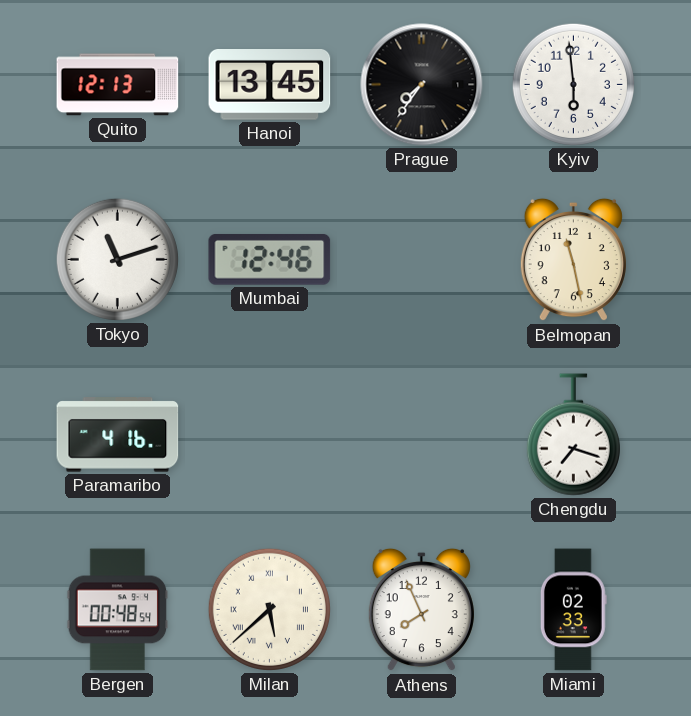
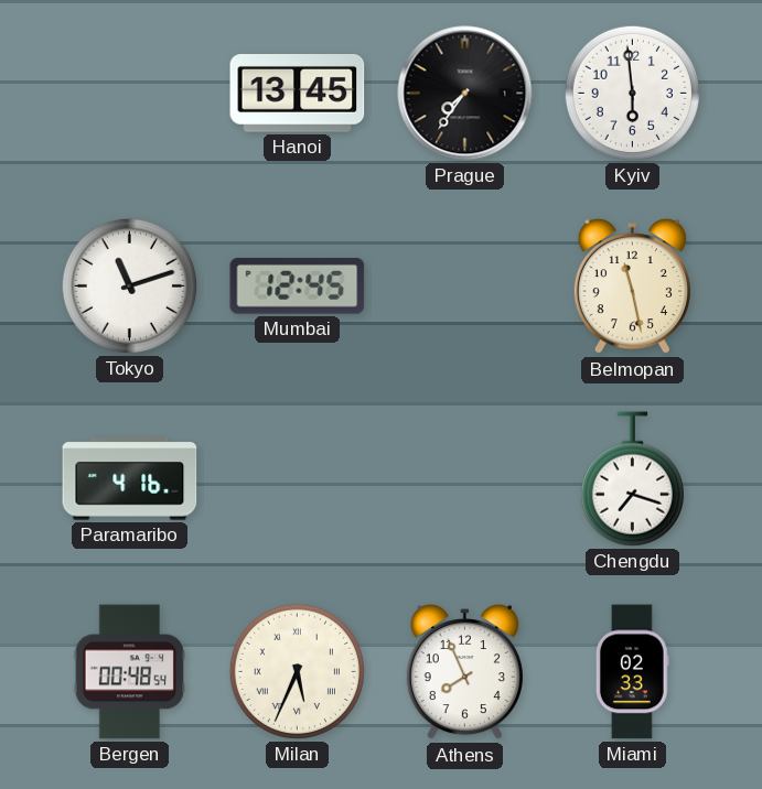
Quito: 12:13 -> none (118, 85)
Mumbai: 12:46 -> 12:45 (298, 285)
Milan: 5:38 -> 5:34 (297, 671)
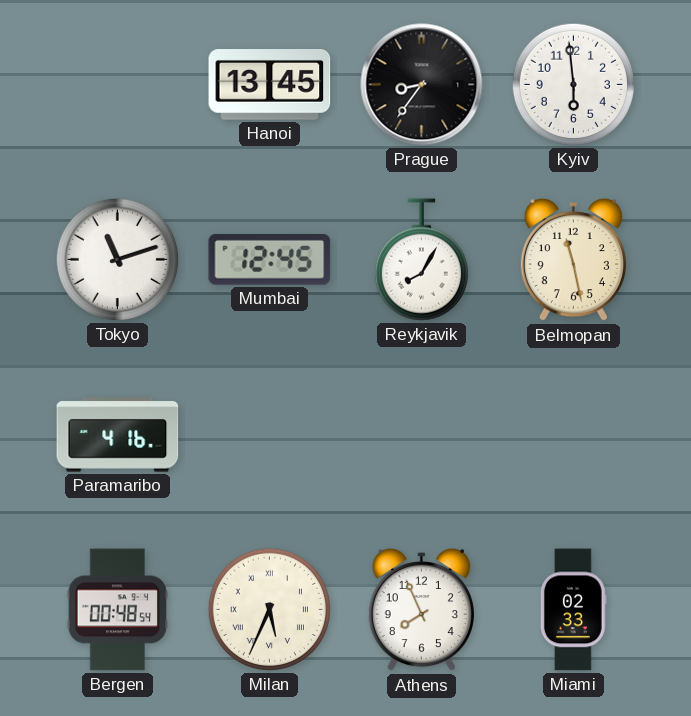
Prague: 7:36 -> 8:36 (422, 85)
Reykjavik: none -> 8:05 (421, 260)
Chengdu: 7:18 -> none (632, 479)
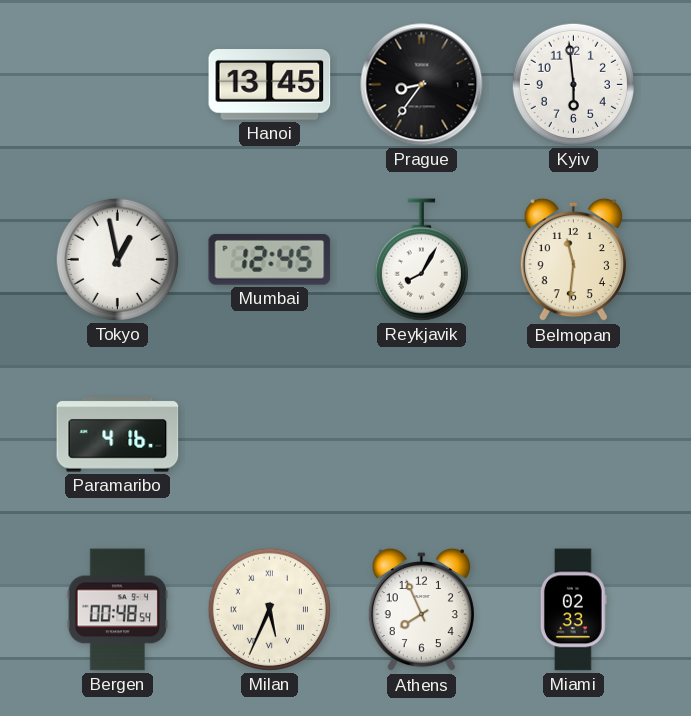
Tokyo: 11:12 -> 12:58 (117, 259)
Belmopan: 11:28 -> 11:31 (573, 260)
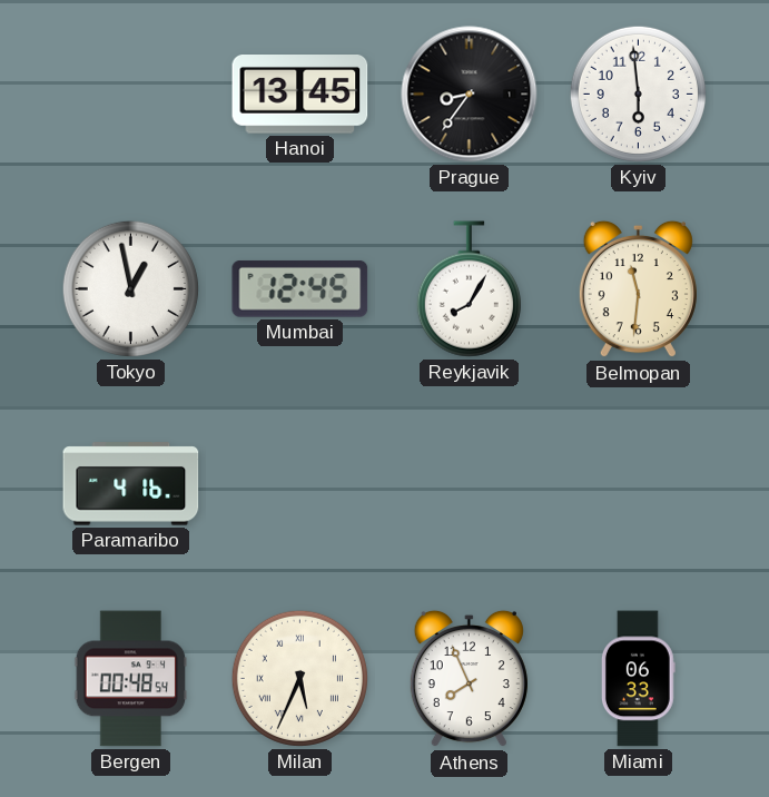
Miami: 02:33 -> 06:33 (638, 679)
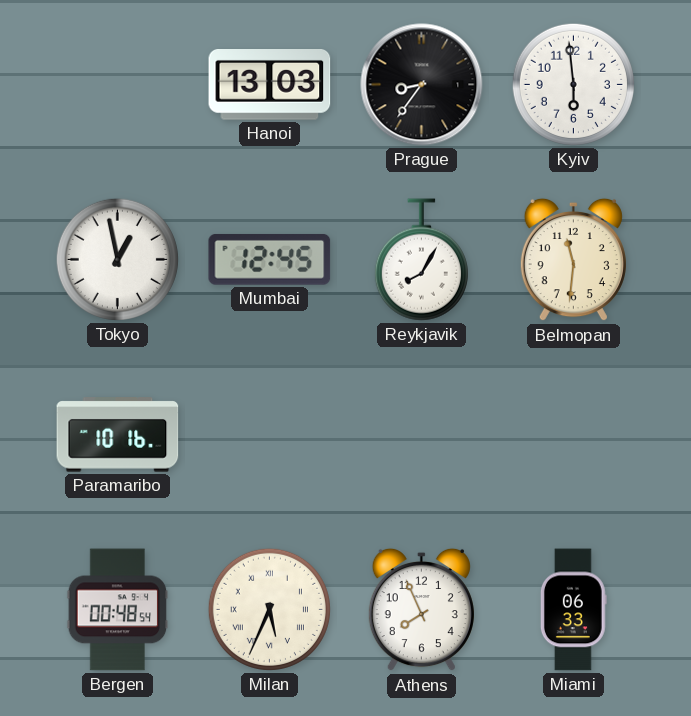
Hanoi: 13:45 -> 13:03 (270, 85)
Paramaribo: 4:16 -> 10:16 (118, 435)
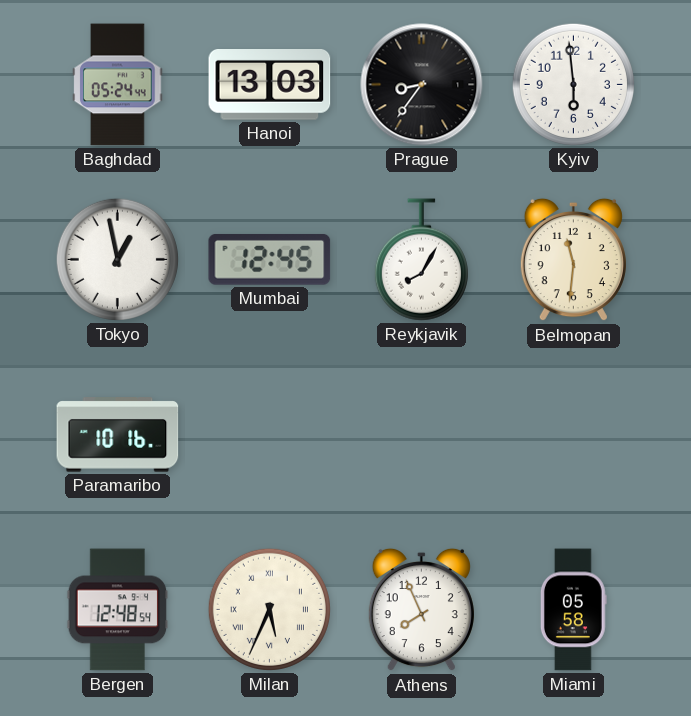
Baghdad: none -> 05:24 (118, 85)
Bergen: 00:48 -> 12:48 (118, 610)
Miami: 06:33 -> 05:58 (573, 610)
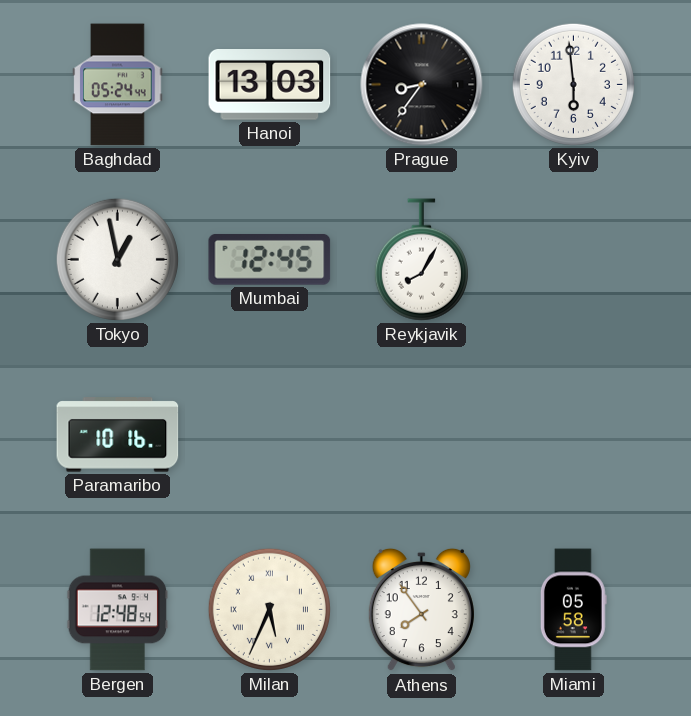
Belmopan: 11:31 -> none (573, 260)
Athens: 7:56 -> 7:54 (421, 610)
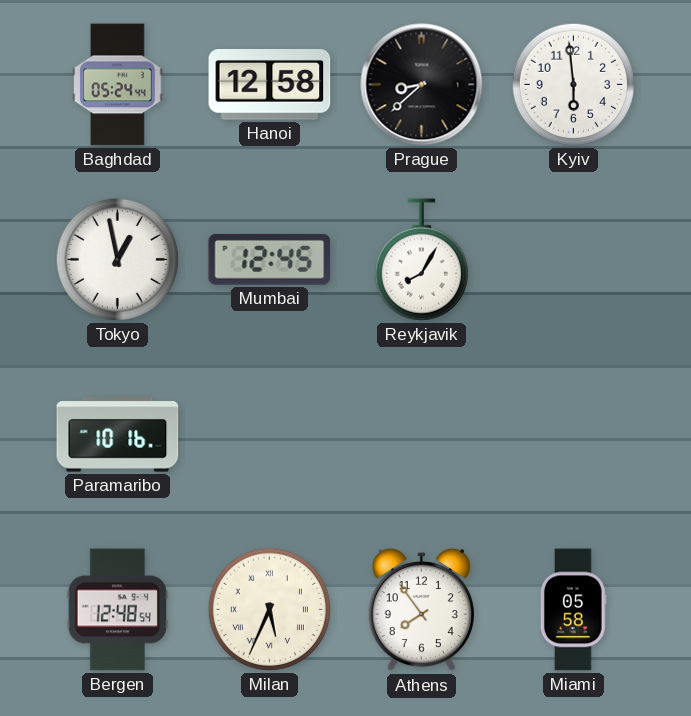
Hanoi: 13:03 -> 12:58 (270, 85)
Prague: 8:36 -> 8:38 (422, 85)
